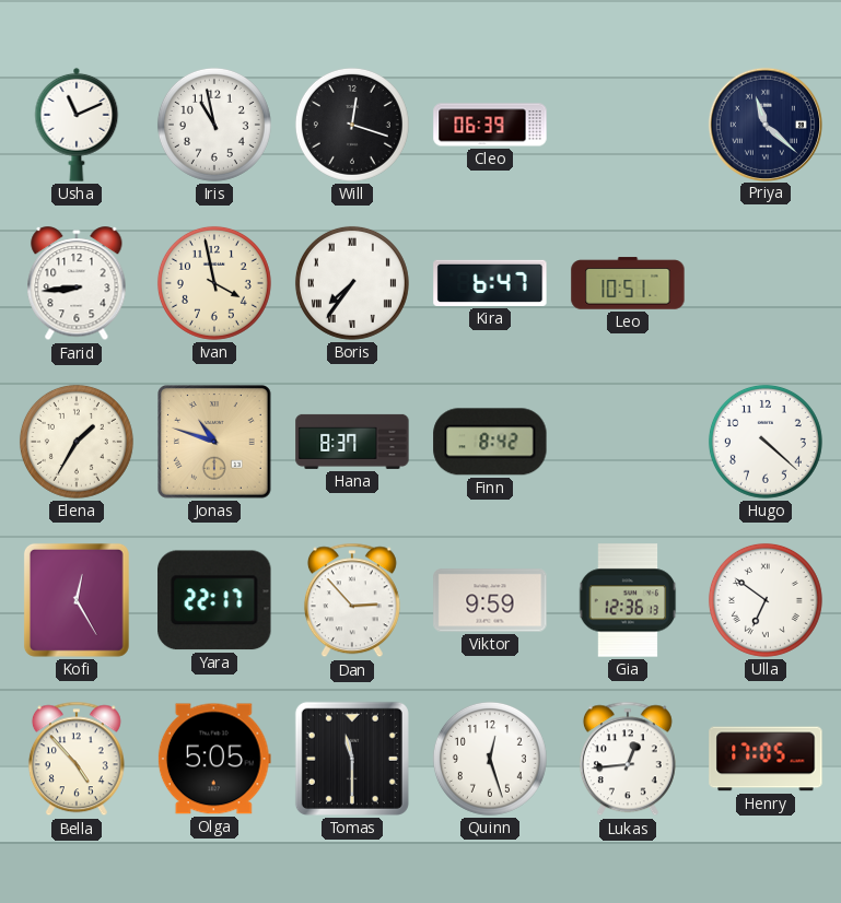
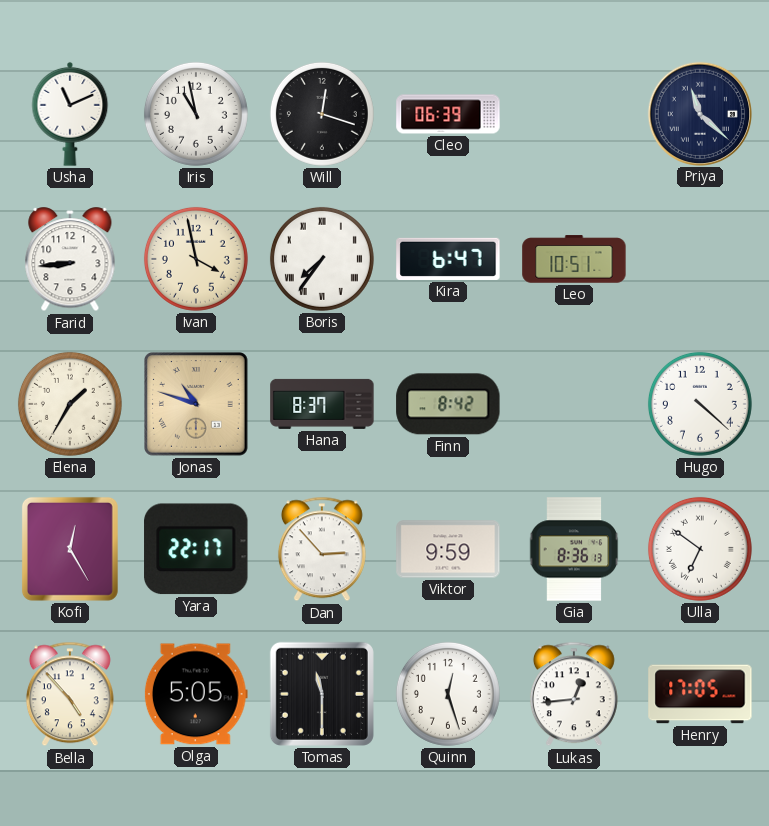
Gia: 12:36 -> 8:36 (574, 549)
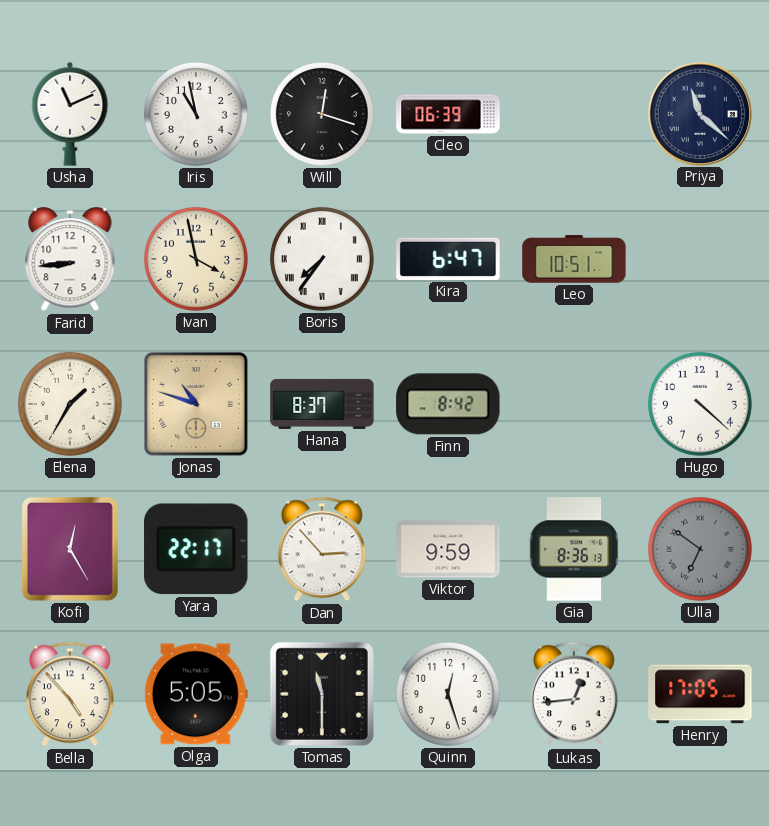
Ulla dial: white -> grey (700, 549)
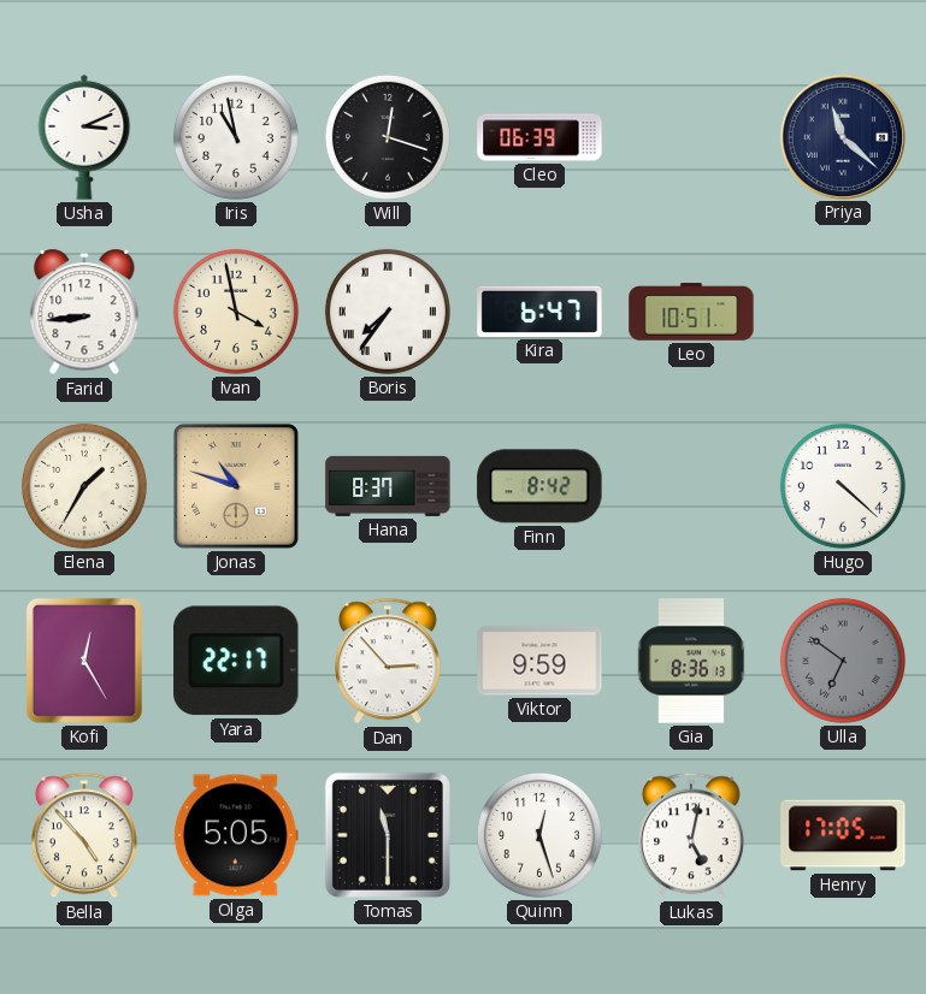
Usha: 11:11 -> 3:11 (84, 137)
Lukas: 12:44 -> 5:02 (691, 835)
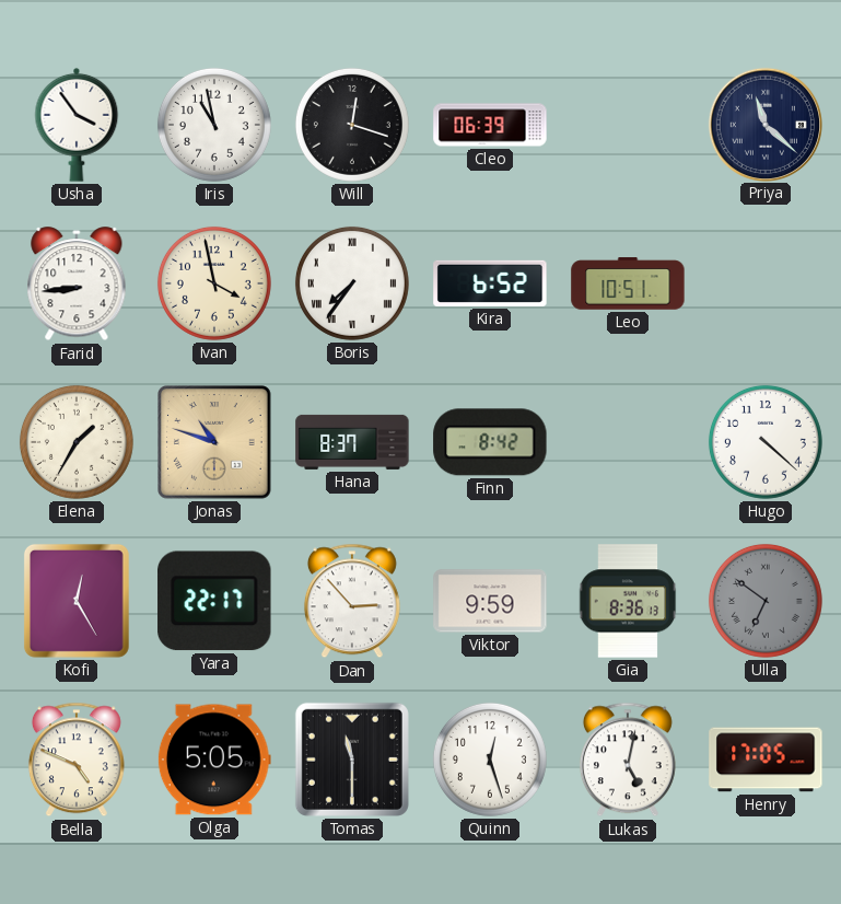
Usha: 3:11 -> 3:54 (77, 125)
Kira: 6:47 -> 6:52 (490, 283)
Bella: 4:53 -> 4:49 (77, 760)
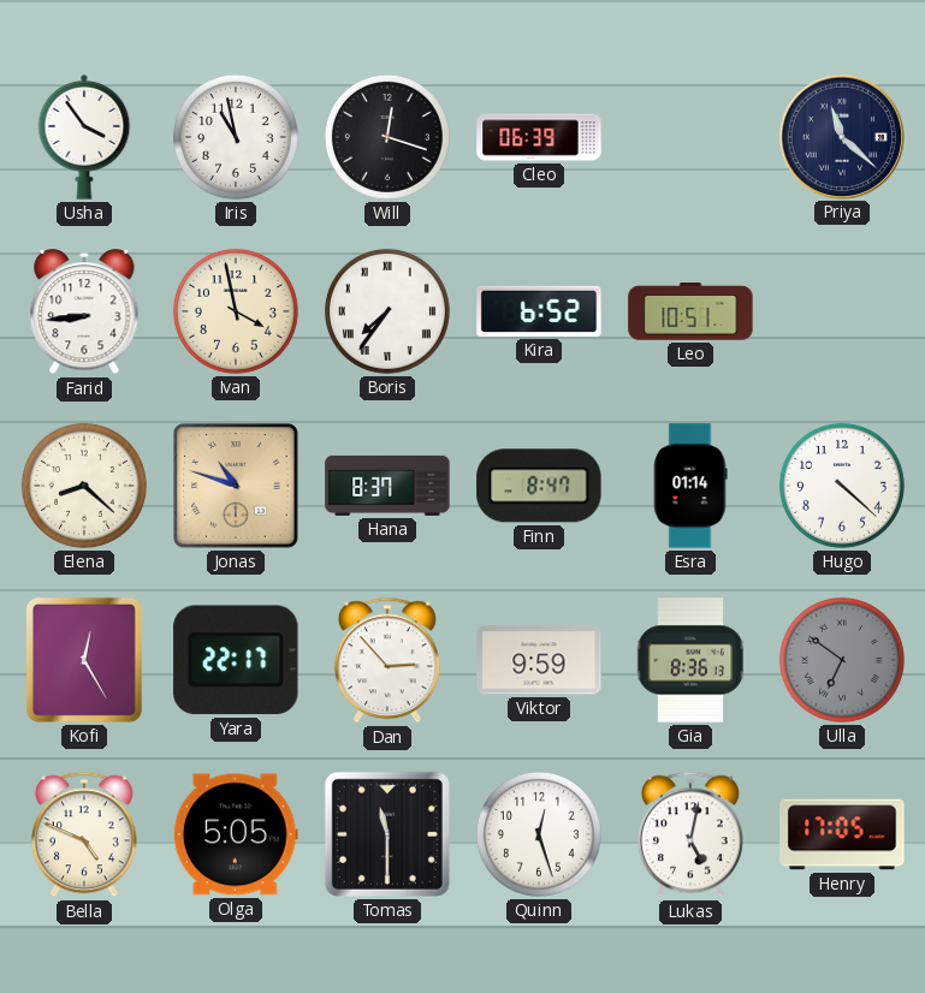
Elena: 1:35 -> 8:22 (84, 486)
Finn: 8:42 -> 8:47 (539, 486)
Esra: none -> 01:14 (690, 486)
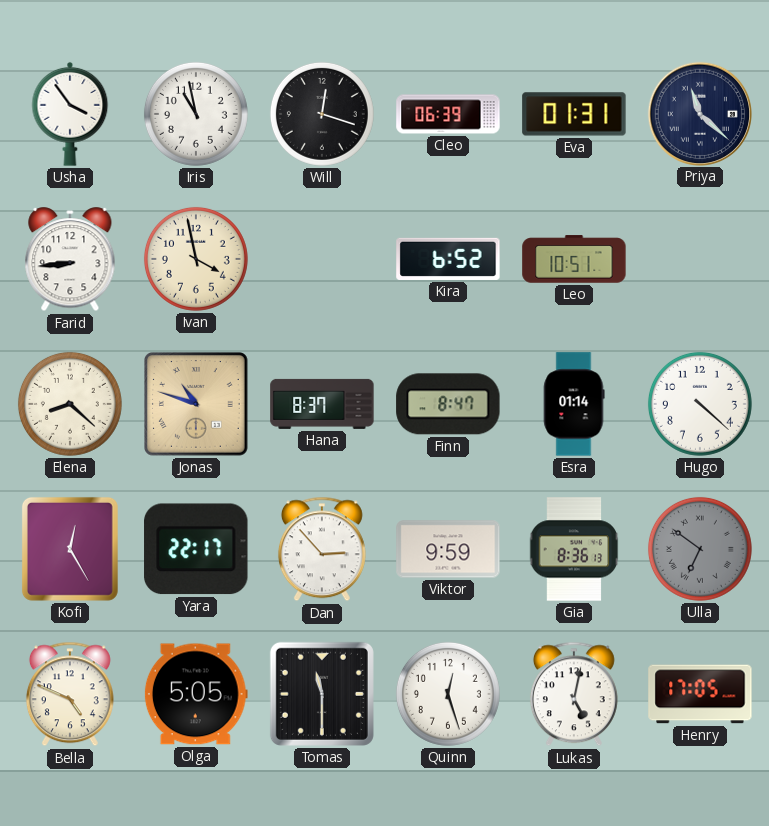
Eva: none -> 01:31 (574, 114)
Boris: 7:36 -> none (387, 311)
